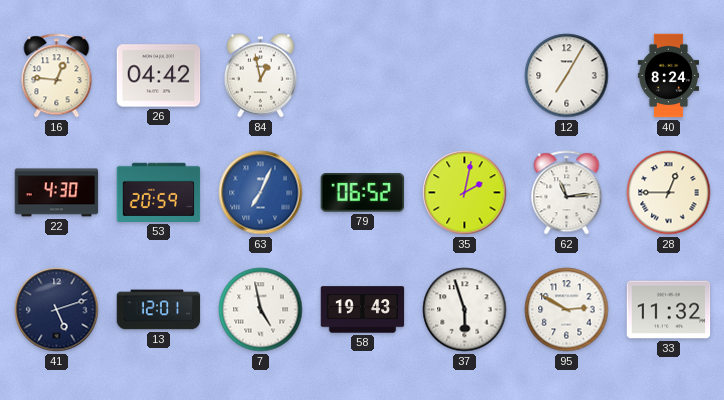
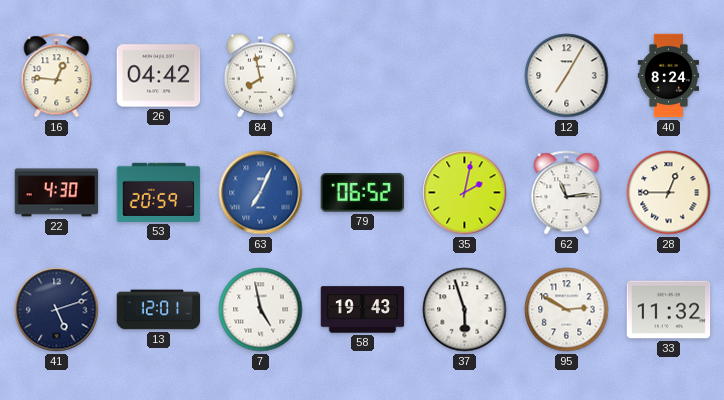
84: 12:58 -> 7:58 (260, 76)
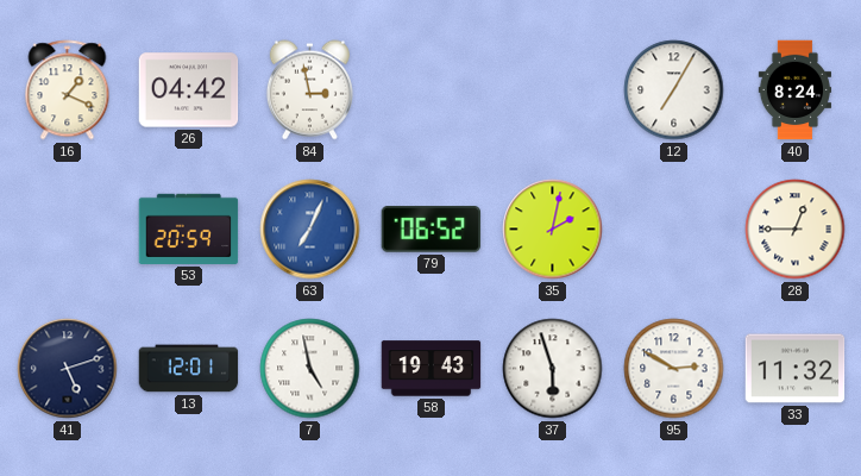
16: 12:46 -> 1:19 (68, 90)
84: 7:58 -> 2:58 (309, 90)
22: 4:30 -> none (57, 193)
62: 11:14 -> none (567, 193)
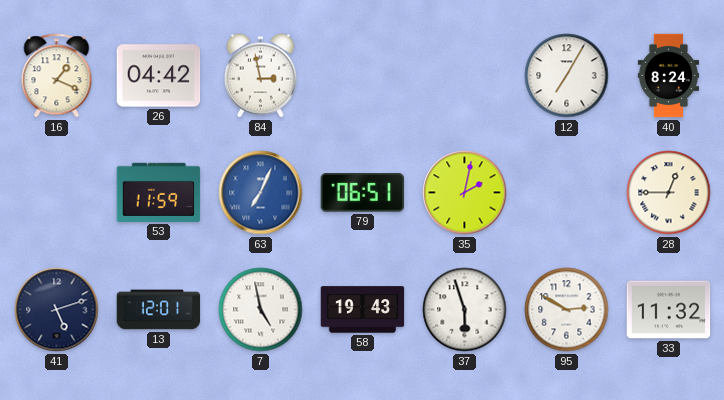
53: 20:59 -> 11:59 (159, 192)
79: 06:52 -> 06:51 (363, 193)
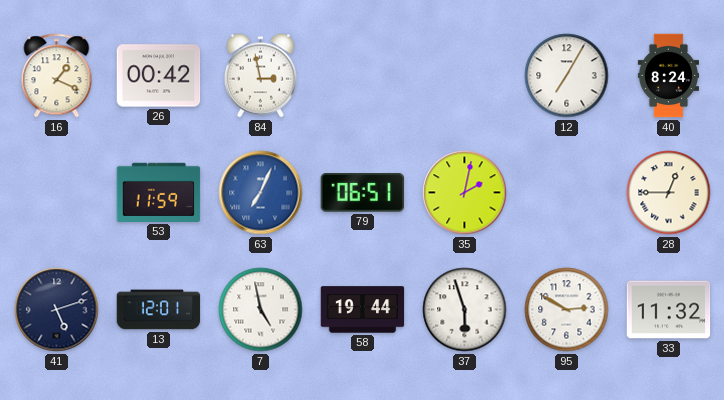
26: 04:42 -> 00:42 (159, 76)
58: 19:43 -> 19:44 (363, 310)
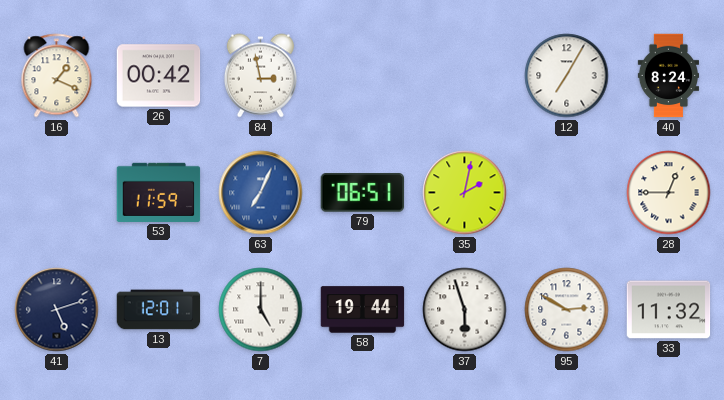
7: 4:58 -> 5:00 (261, 310)
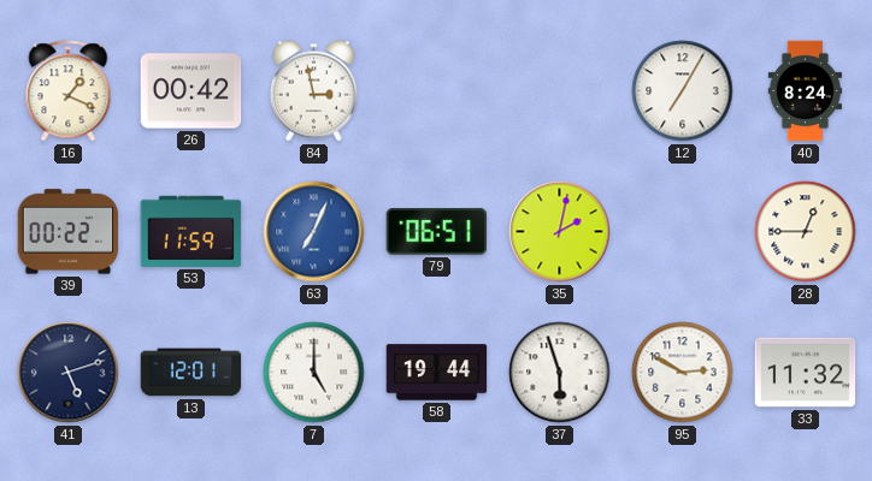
39: none -> 00:22 (69, 232)
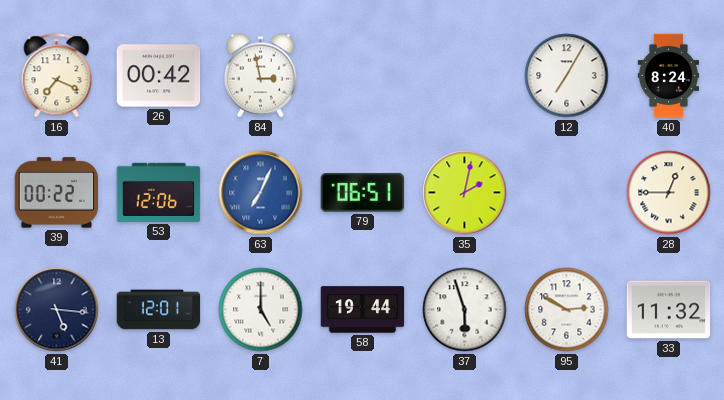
16: 1:19 -> 7:19 (57, 76)
53: 11:59 -> 12:06 (159, 192)
41: 5:12 -> 5:16 (57, 310)
